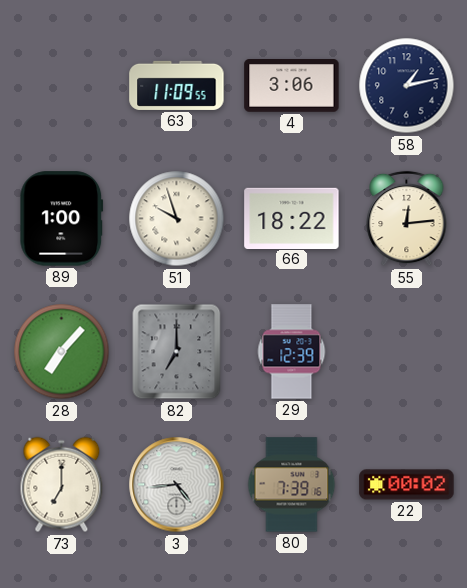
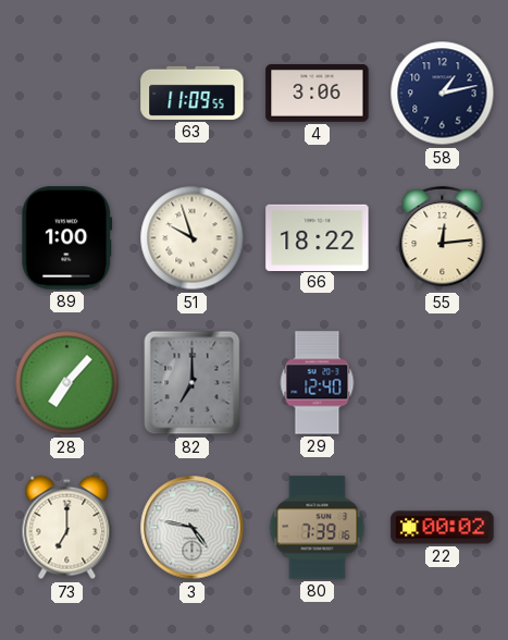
29: 12:39 -> 12:40 (318, 383)
3: 4:44 -> 4:47 (193, 528)
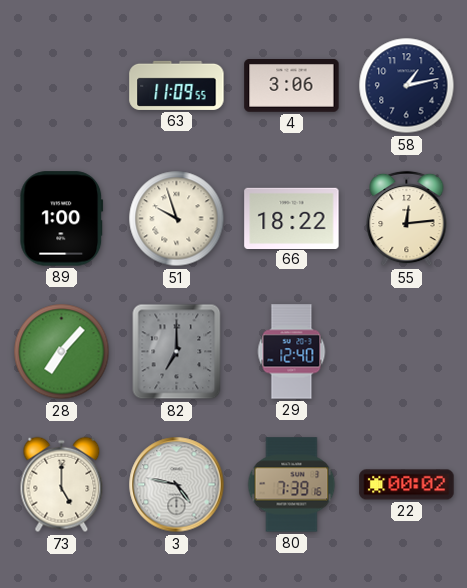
73: 7:00 -> 5:00 (62, 485)
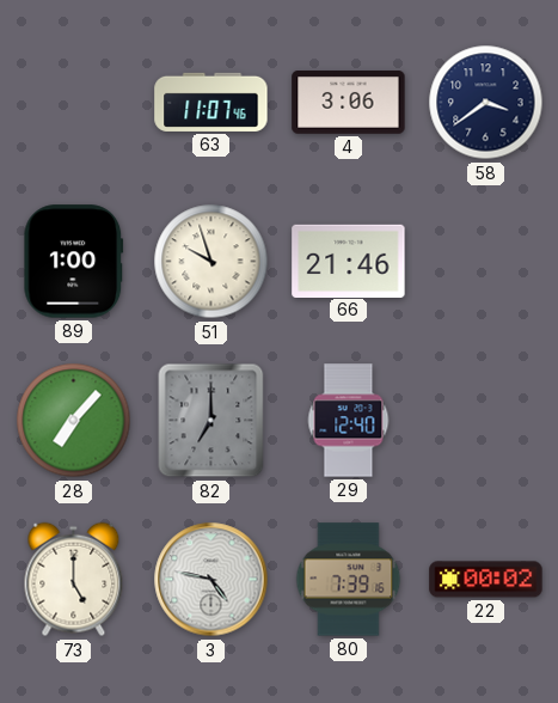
63: 11:09 -> 11:07 (211, 102)
58: 1:13 -> 3:39 (486, 103)
66: 18:22 -> 21:46 (349, 261)
55: 12:14 -> none (407, 219)
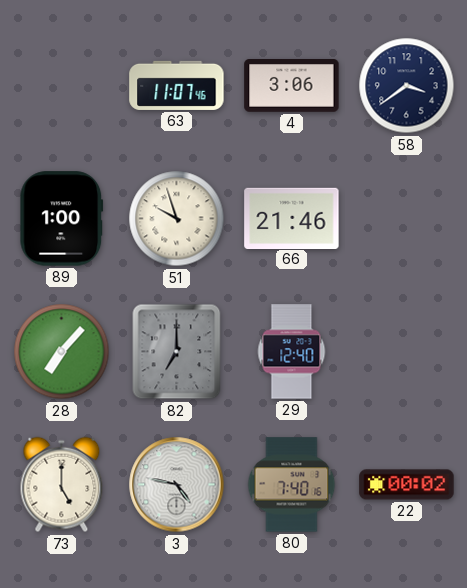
80: 7:39 -> 7:40 (292, 485)
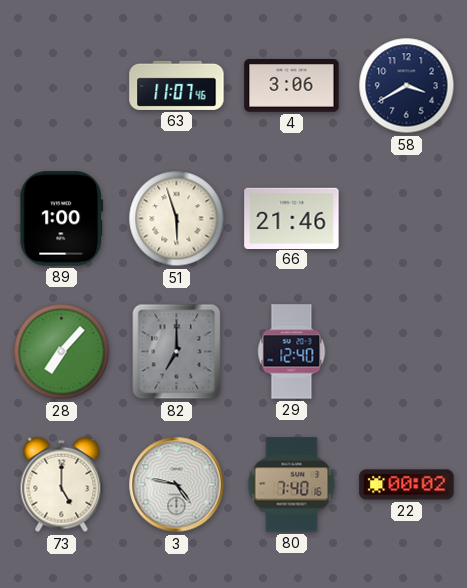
58: 3:39 -> 3:40 (407, 86)
51: 9:57 -> 5:57 (177, 219)
